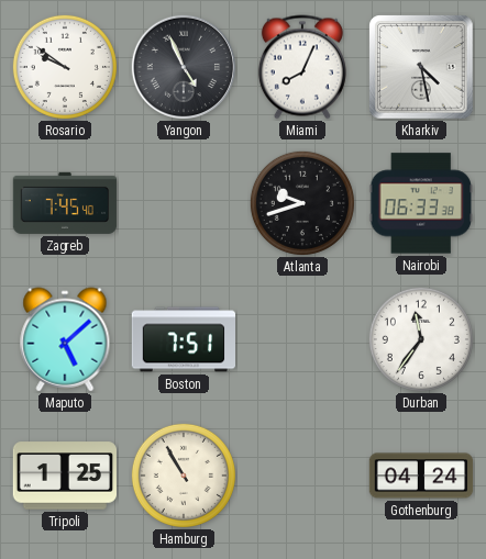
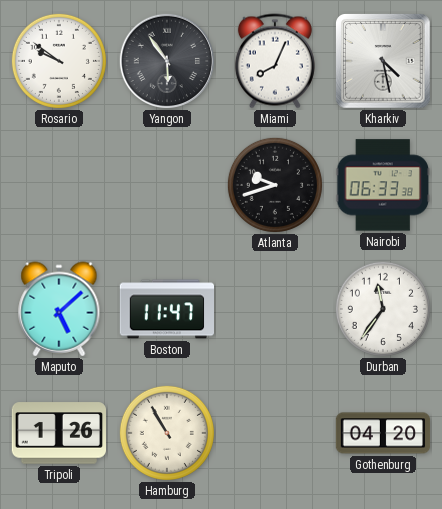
Yangon: 4:56 -> 5:54 (166, 60)
Zagreb: 7:45 -> none (65, 203)
Boston: 7:51 -> 11:47 (167, 309)
Tripoli: 1:25 -> 1:26 (58, 433)
Gothenburg: 04:24 -> 04:20 (383, 433)
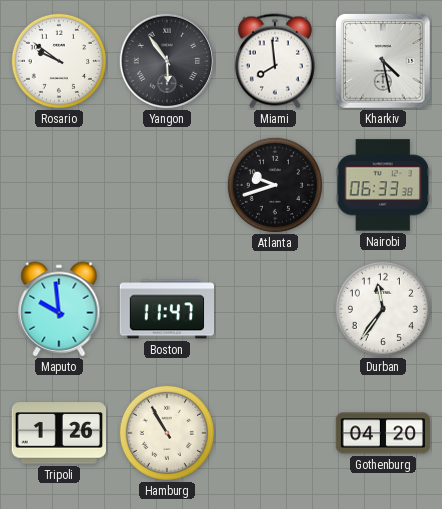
Miami: 8:04 -> 7:59 (275, 61)
Maputo: 5:08 -> 9:59 (59, 309)
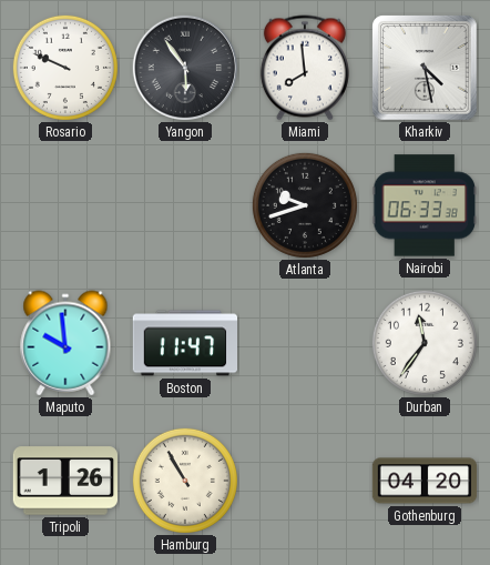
Rosario: 9:51 -> 9:49 (65, 68)
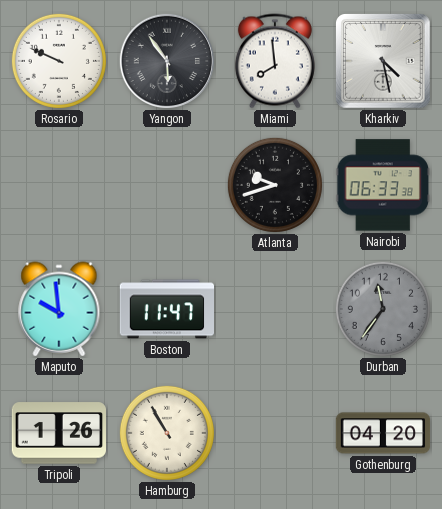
Durban dial: white -> grey (383, 309)
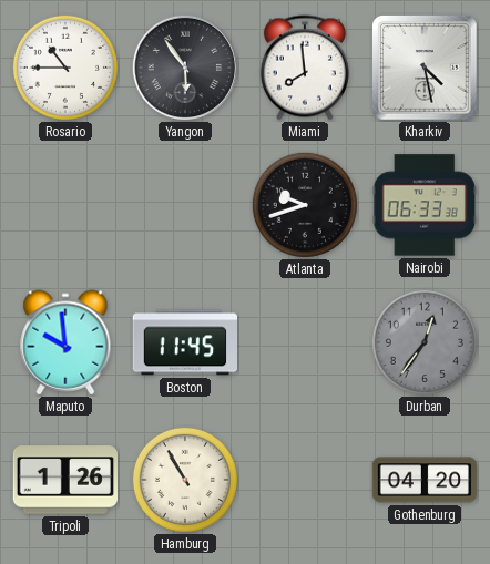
Rosario: 9:49 -> 10:45 (65, 68)
Boston: 11:47 -> 11:45 (185, 342)
Durban: 11:36 -> 12:36 (425, 342)
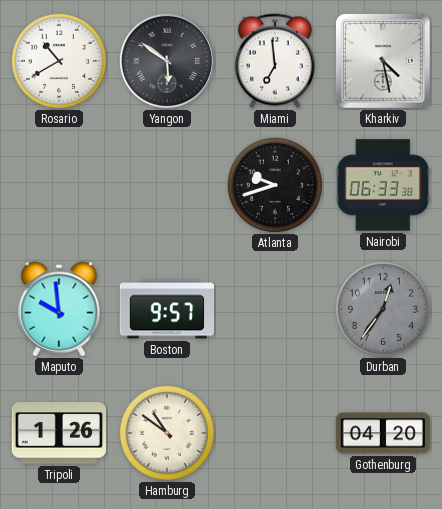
Rosario: 10:45 -> 10:40 (59, 61)
Yangon: 5:54 -> 5:51 (166, 60)
Miami: 7:59 -> 6:59 (275, 61)
Boston: 11:45 -> 9:57 (167, 309)
Hamburg: 10:55 -> 10:51 (167, 433)
